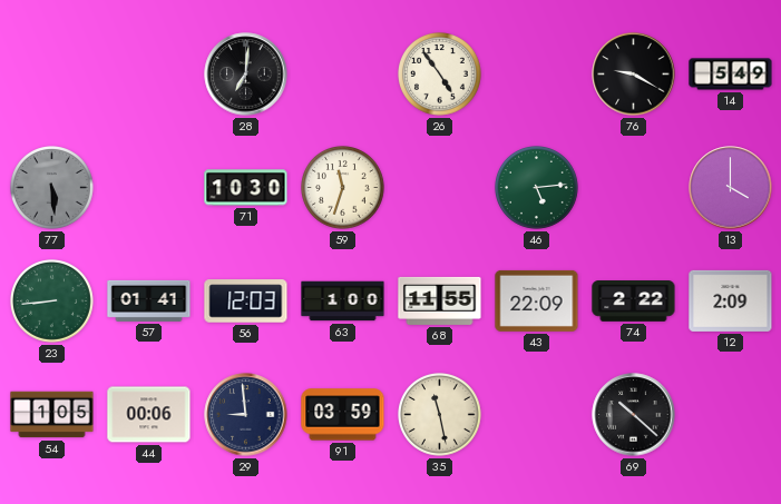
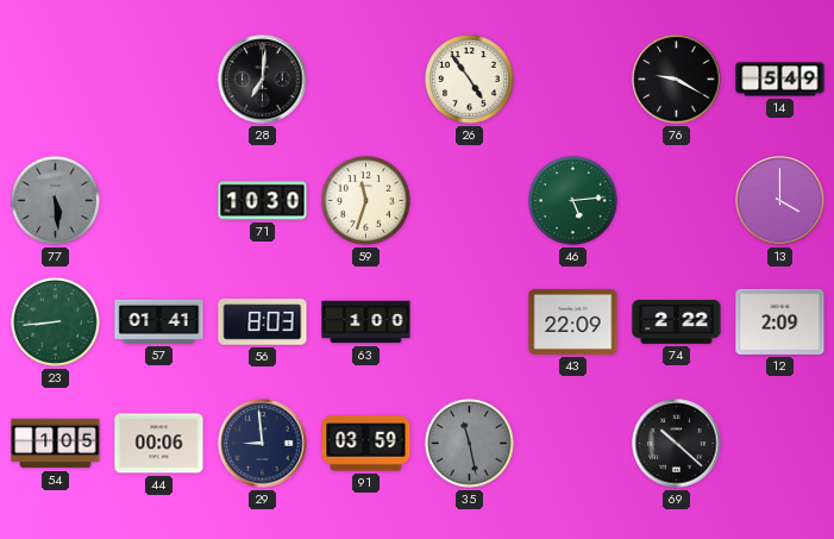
56: 12:03 -> 8:03 (263, 322)
68: 11:55 -> none (440, 300)
35 dial: cream -> grey (470, 444)
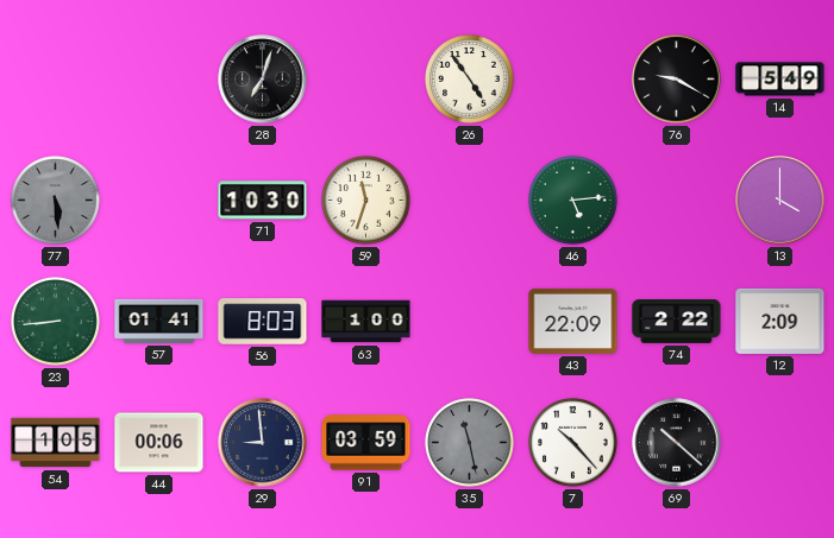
28: 7:01 -> 7:03 (263, 80)
7: none -> 10:23 (573, 443)
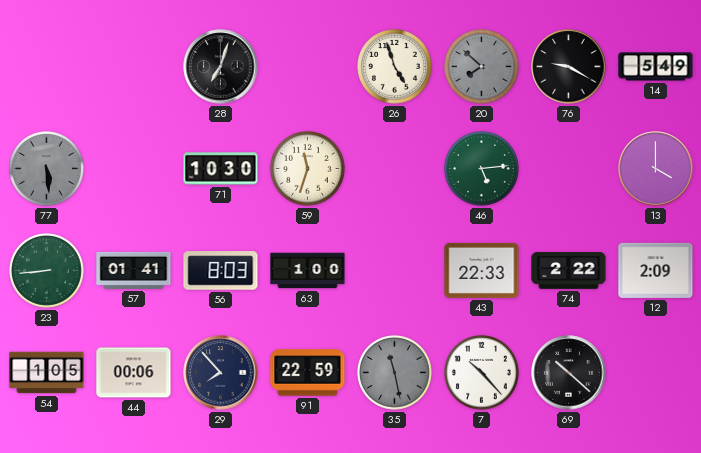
26: 4:54 -> 4:57 (395, 67)
20: none -> 7:52 (482, 67)
43: 22:09 -> 22:33 (482, 270)
29: 8:59 -> 7:53 (221, 373)
91: 03:59 -> 22:59 (308, 373)
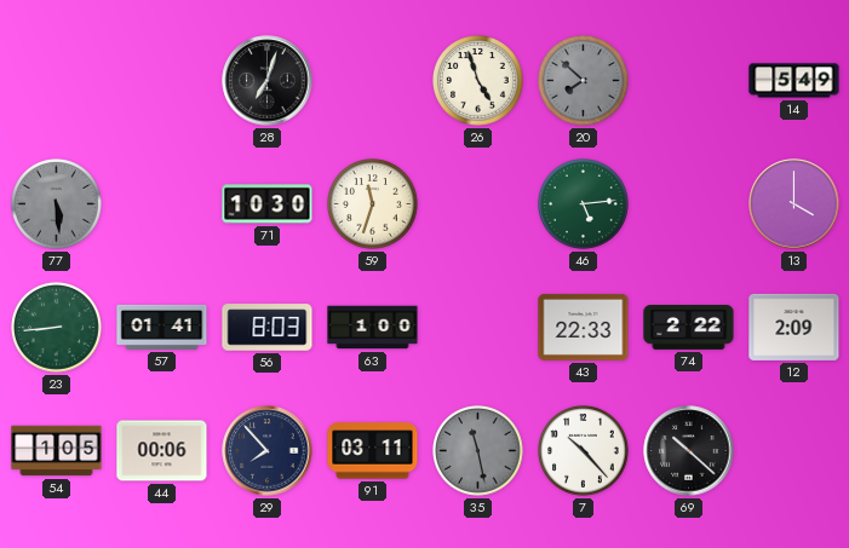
76: 9:20 -> none (569, 67)
91: 22:59 -> 03:11 (373, 451)
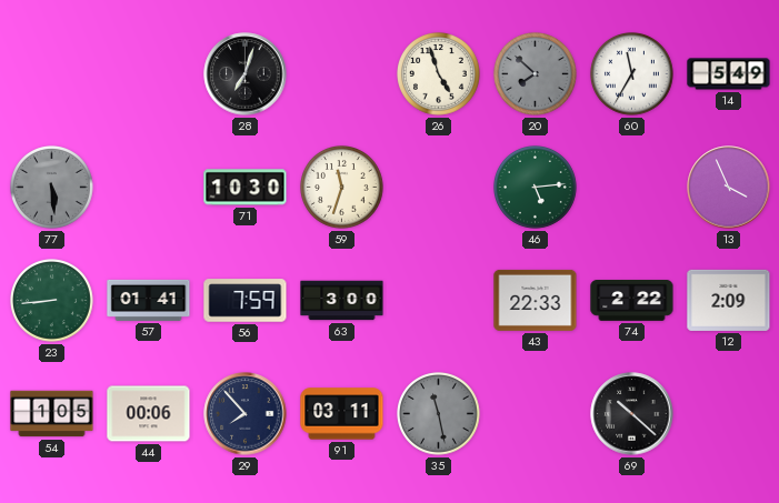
60: none -> 11:35 (632, 74)
13: 4:00 -> 3:56 (729, 188)
56: 8:03 -> 7:59 (246, 301)
63: 1:00 -> 3:00 (342, 301)
7: 10:23 -> none (584, 451)
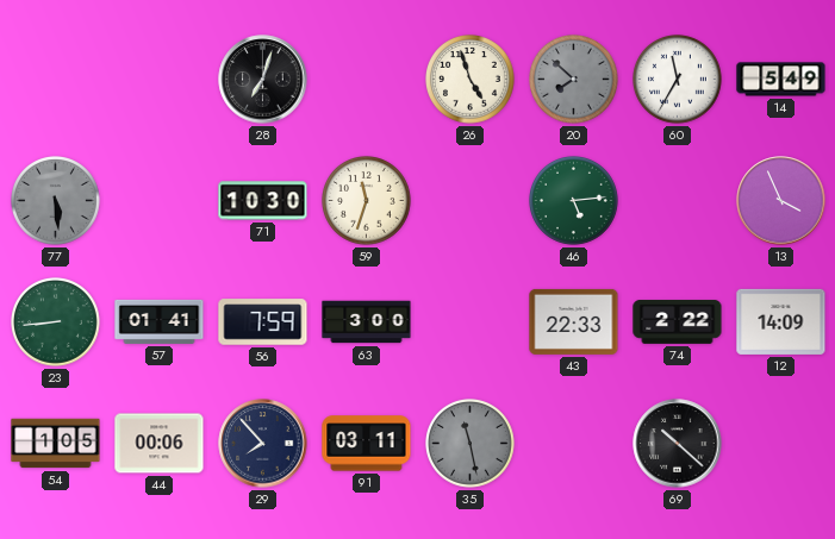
12: 2:09 -> 14:09 (781, 321)
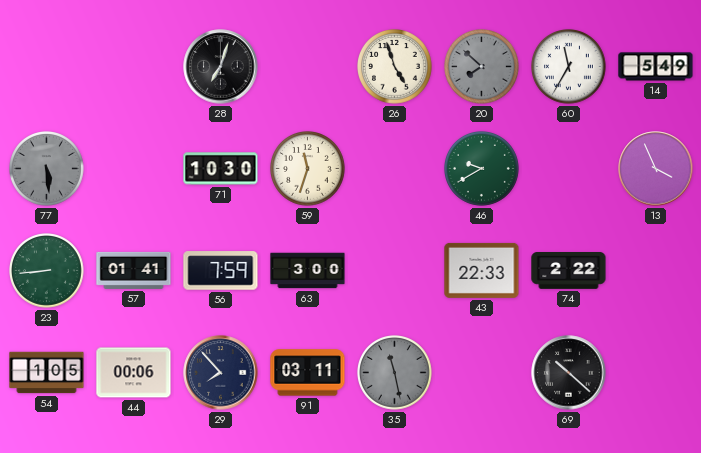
46: 5:14 -> 9:40 (482, 169)
12: 14:09 -> none (781, 321)
